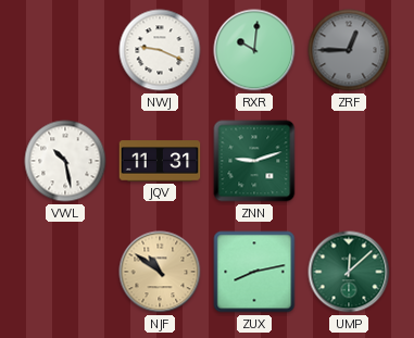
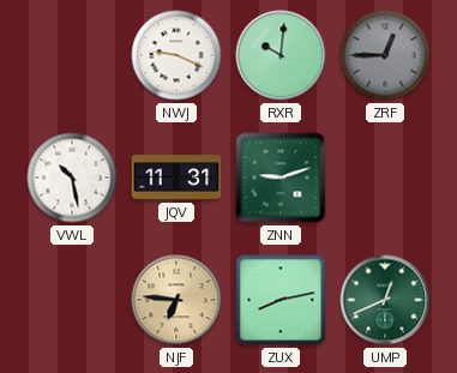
NJF: 10:51 -> 6:46 (176, 300)
UMP: 12:08 -> 12:41 (385, 300)
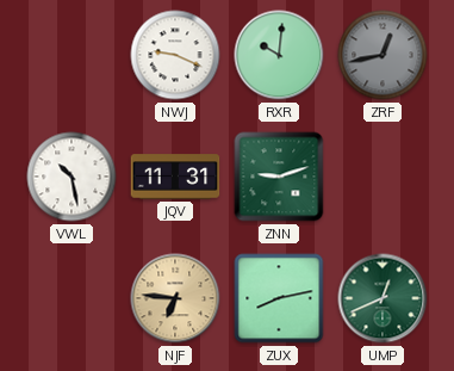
ZRF: 12:45 -> 12:43 (383, 55)
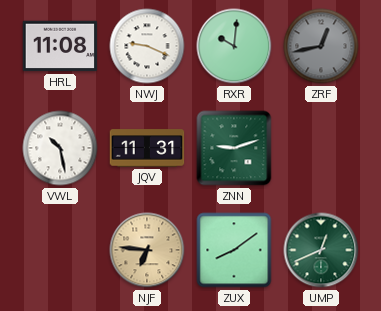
HRL: none -> 11:08 (60, 46)
ZUX: 8:13 -> 8:09 (234, 250)
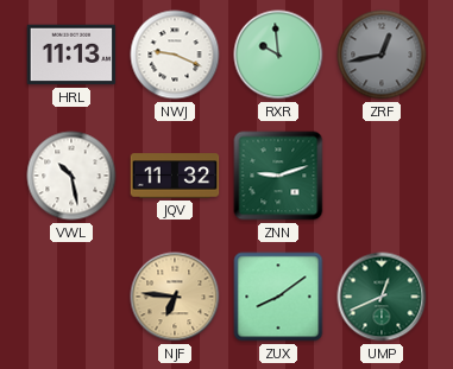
HRL: 11:08 -> 11:13 (71, 55)
RXR: 10:01 -> 9:59 (278, 55)
JQV: 11:31 -> 11:32 (175, 176)
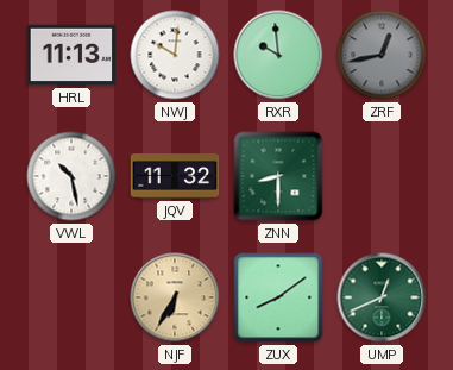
NWJ: 9:19 -> 10:01 (175, 55)
ZNN: 9:12 -> 8:30 (278, 176)
NJF: 6:46 -> 6:35 (175, 297)
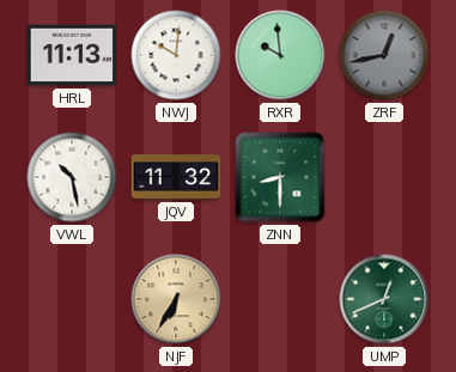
ZUX: 8:09 -> none (278, 297)
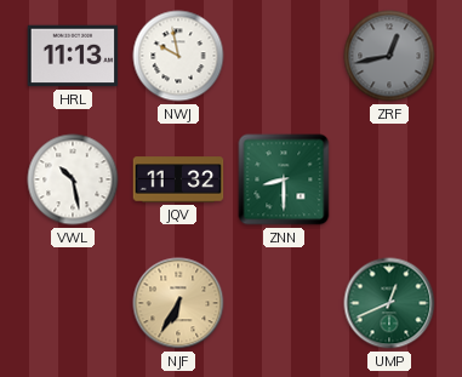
NWJ: 10:01 -> 9:58 (178, 56)
RXR: 9:59 -> none (280, 55)
